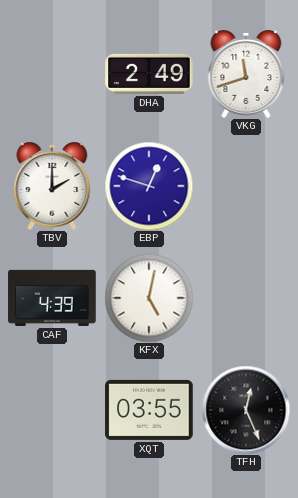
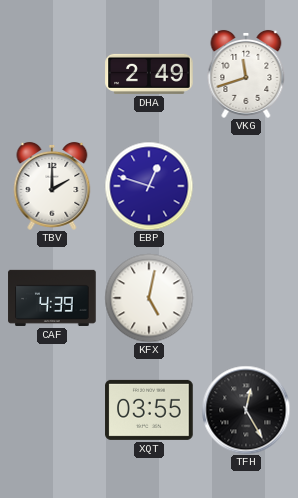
TFH: 12:26 -> 12:25 (246, 410)
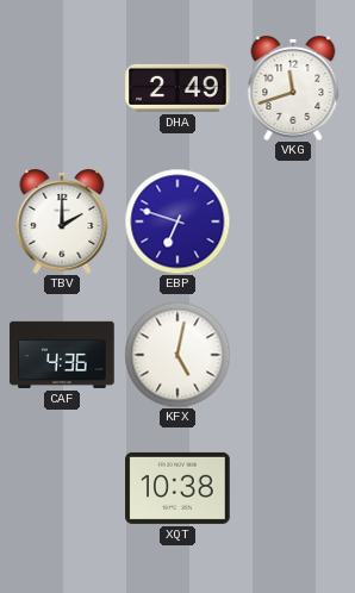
EBP: 12:48 -> 6:48 (177, 221)
CAF: 4:39 -> 4:36 (62, 355)
XQT: 03:55 -> 10:38 (177, 488)
TFH: 12:25 -> none (246, 410)
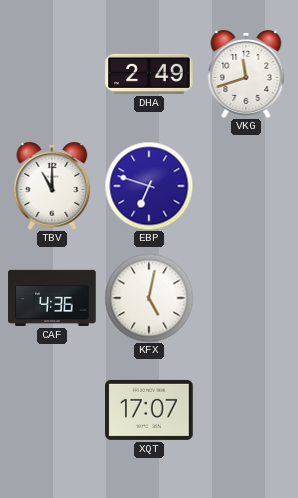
TBV: 2:00 -> 11:00 (52, 186)
XQT: 10:38 -> 17:07 (149, 410)
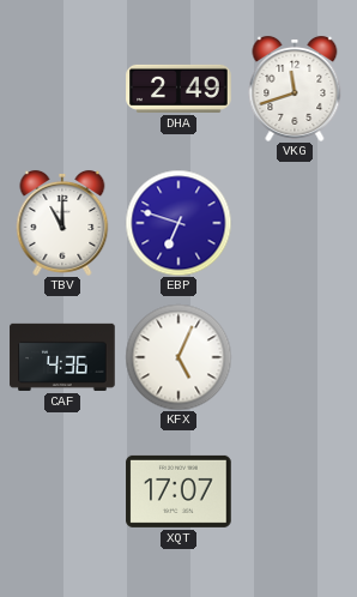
KFX: 5:02 -> 5:04 (179, 357)
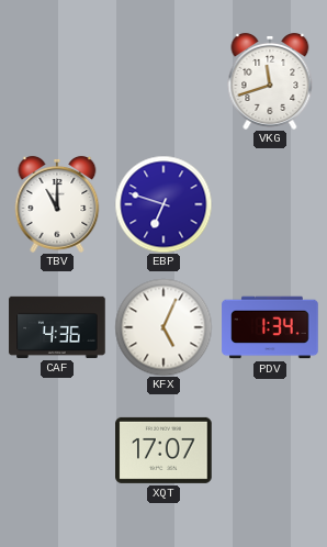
DHA: 2:49 -> none (179, 89)
PDV: none -> 1:34 (270, 327)
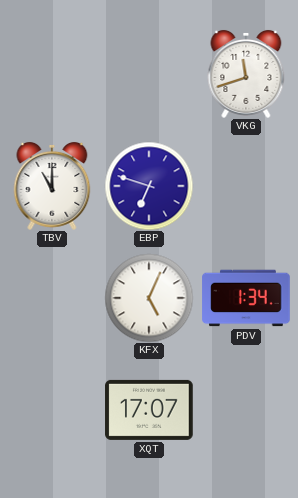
CAF: 4:36 -> none (57, 327)
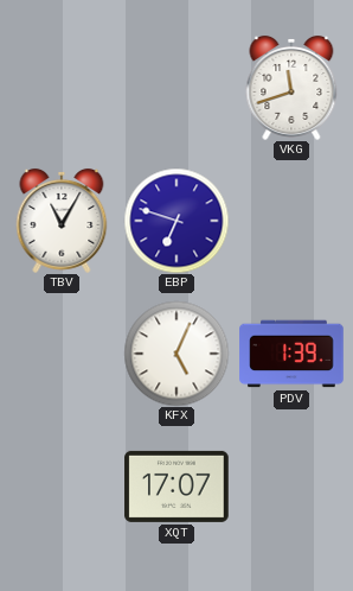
TBV: 11:00 -> 11:05 (62, 221)
PDV: 1:34 -> 1:39 (291, 354)
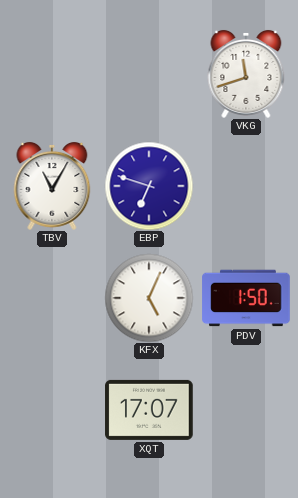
PDV: 1:39 -> 1:50 (246, 298)
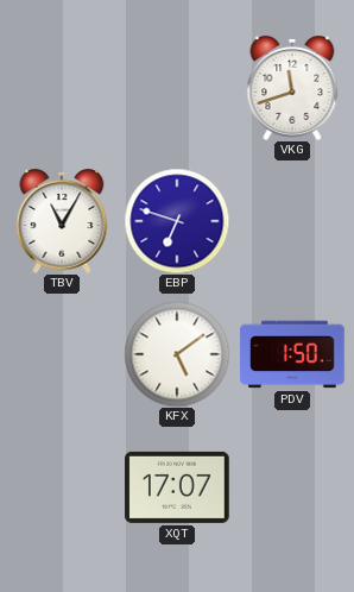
KFX: 5:04 -> 5:09 (177, 354)
